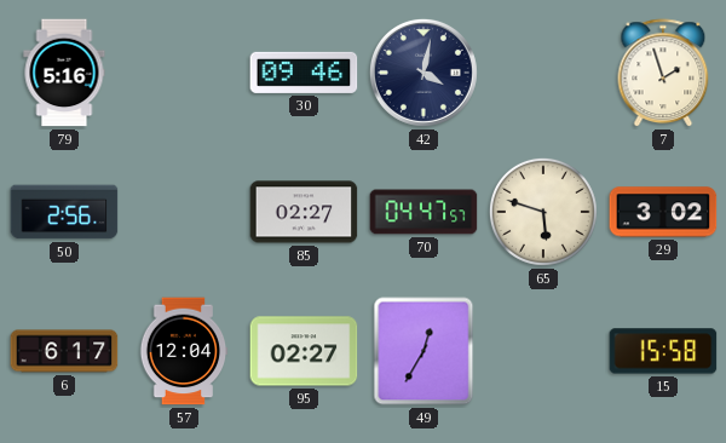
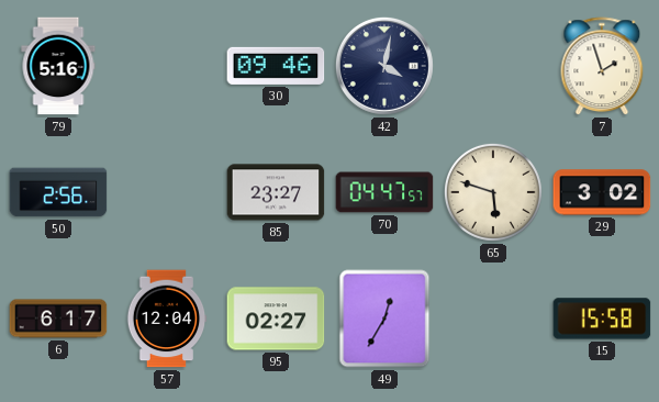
85: 02:27 -> 23:27 (276, 192)
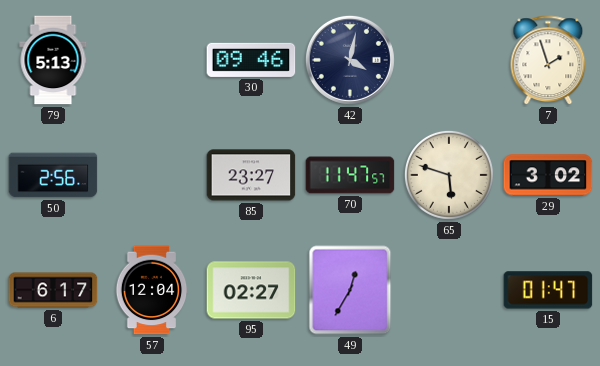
79: 5:16 -> 5:13 (53, 60)
70: 04:47 -> 11:47 (350, 175)
15: 15:58 -> 01:47 (548, 290)
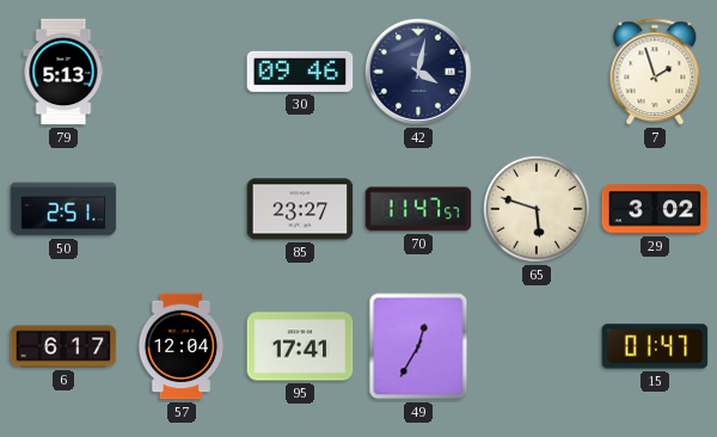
50: 2:56 -> 2:51 (63, 209)
95: 02:27 -> 17:41 (300, 346)
